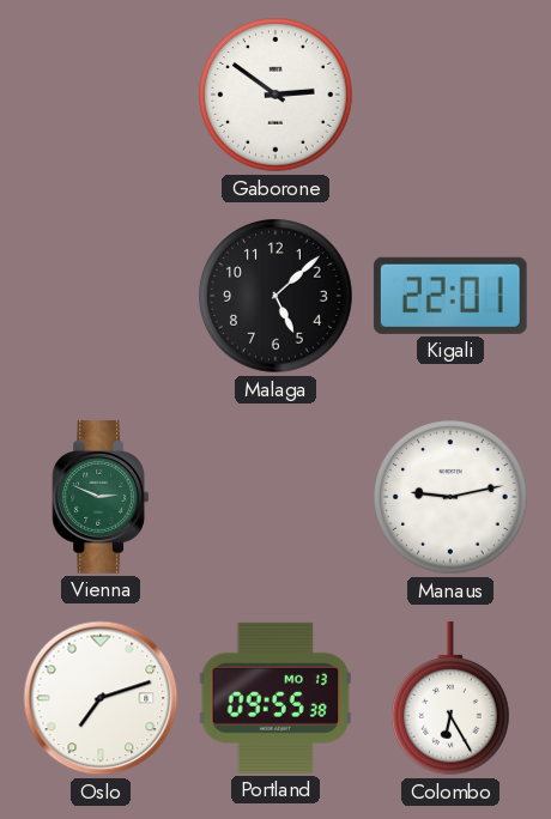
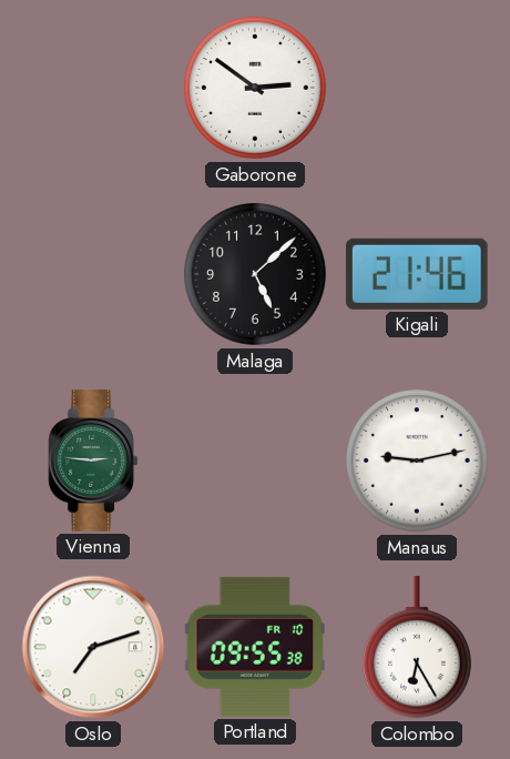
Kigali: 22:01 -> 21:46 (417, 274)
Vienna: 2:49 -> 2:46 (93, 461)
Portland date: MO 13 -> FR 10 (255, 647)
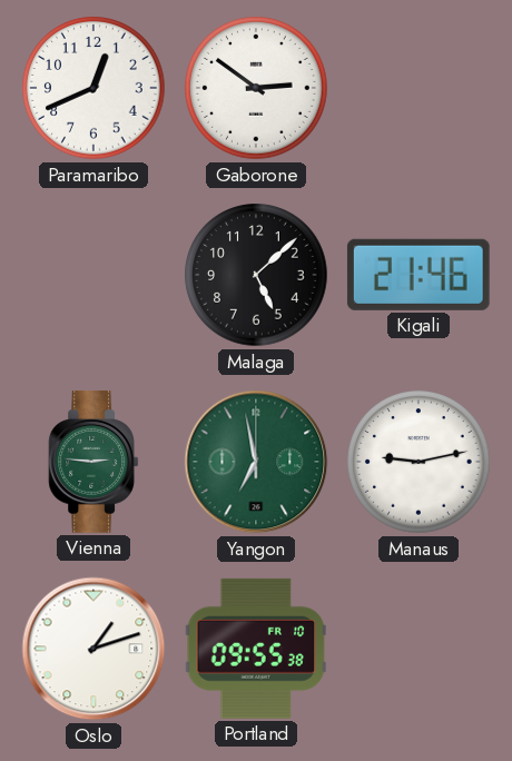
Paramaribo: none -> 12:41 (93, 88)
Yangon: none -> 6:58 (256, 462)
Oslo: 7:12 -> 1:12 (93, 649)
Colombo: 6:25 -> none (418, 648)
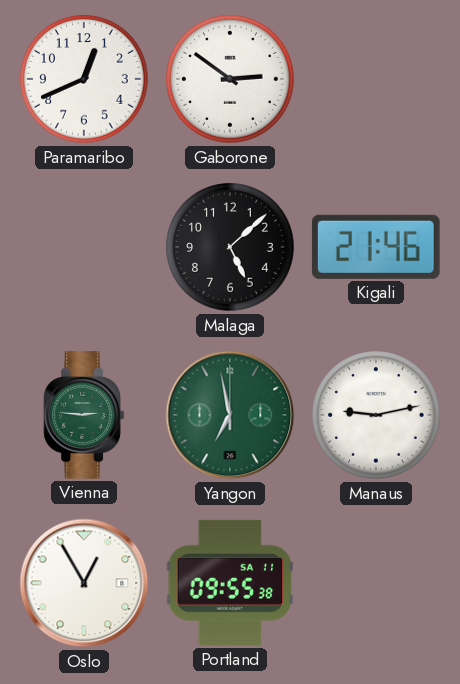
Oslo: 1:12 -> 12:55 (84, 583)
Portland date: FR 10 -> SA 11 (230, 583)
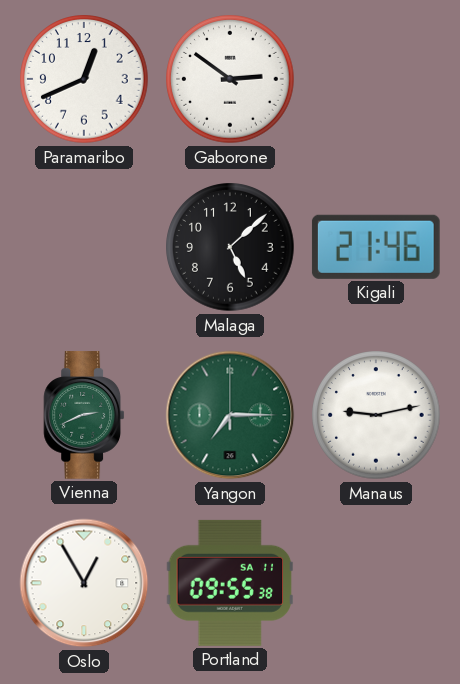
Vienna: 2:46 -> 2:41 (84, 415)
Yangon: 6:58 -> 7:15 (230, 415)
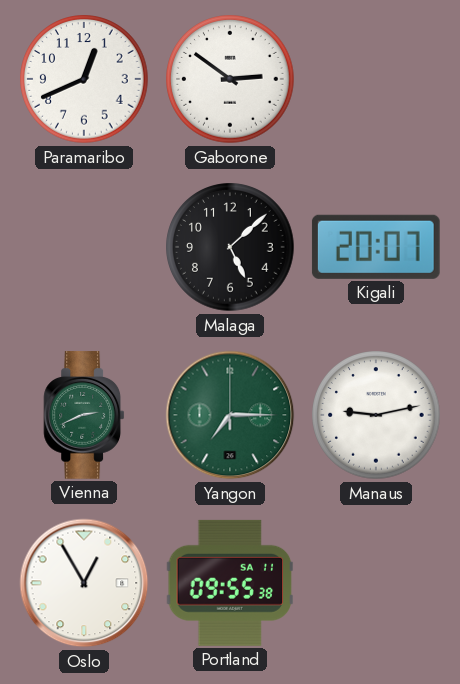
Kigali: 21:46 -> 20:07 (376, 247)
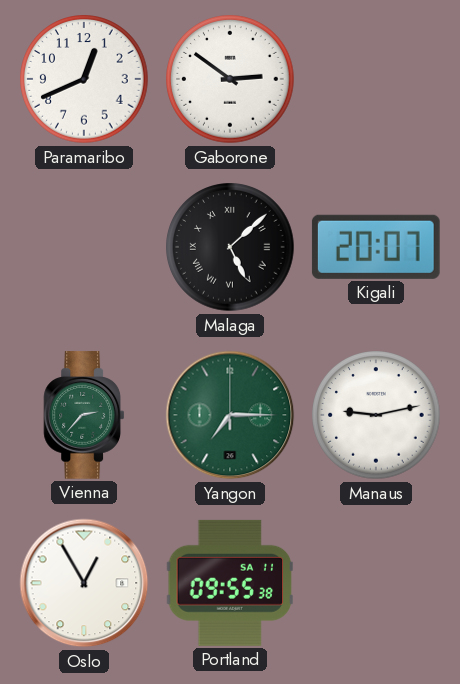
Malaga numerals: Arabic -> Roman (230, 247)
Vienna: 2:41 -> 2:37 (84, 415)
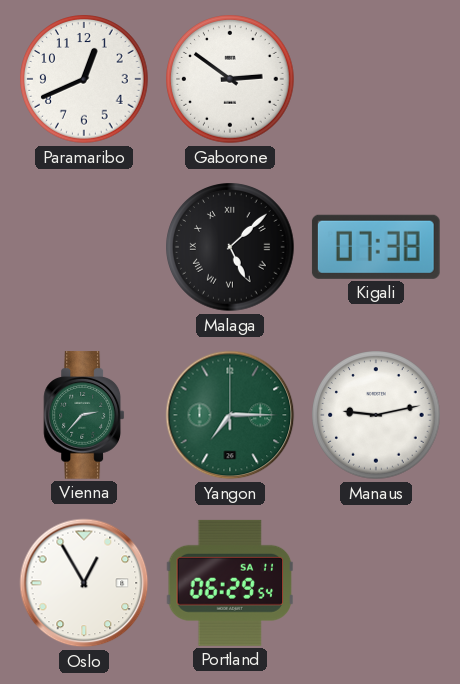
Kigali: 20:07 -> 07:38 (376, 247)
Portland: 09:55 -> 06:29 (230, 583)
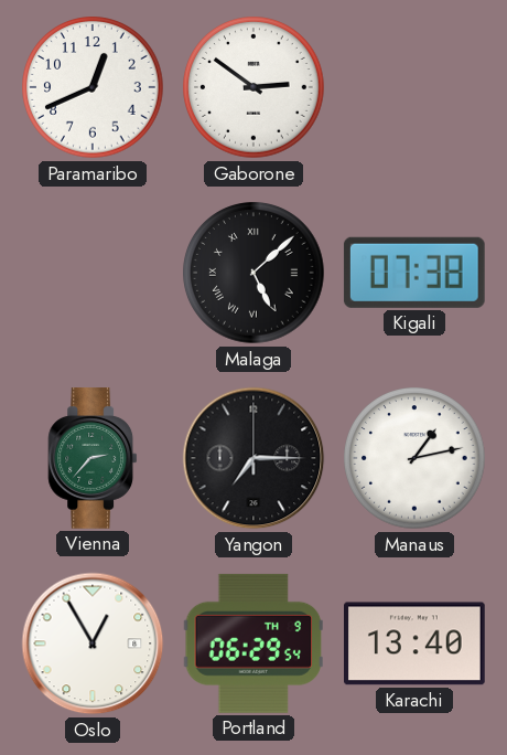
Yangon dial: green -> black (253, 458)
Manaus: 9:13 -> 1:13 (414, 458)
Portland date: SA 11 -> TH 9 (253, 644)
Karachi: none -> 13:40 (416, 644)
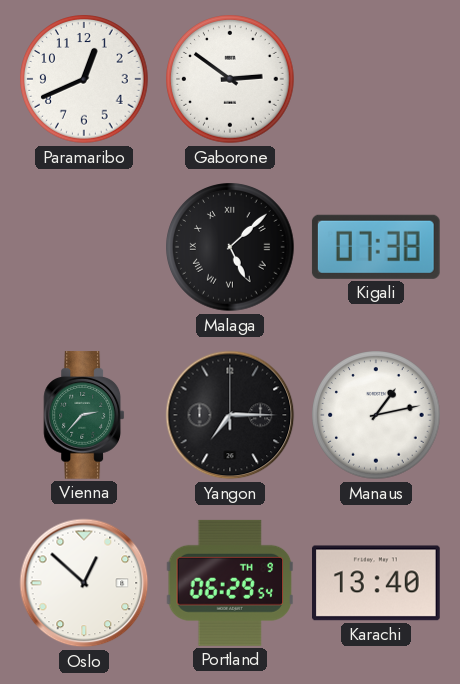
Oslo: 12:55 -> 12:52 (84, 583)
